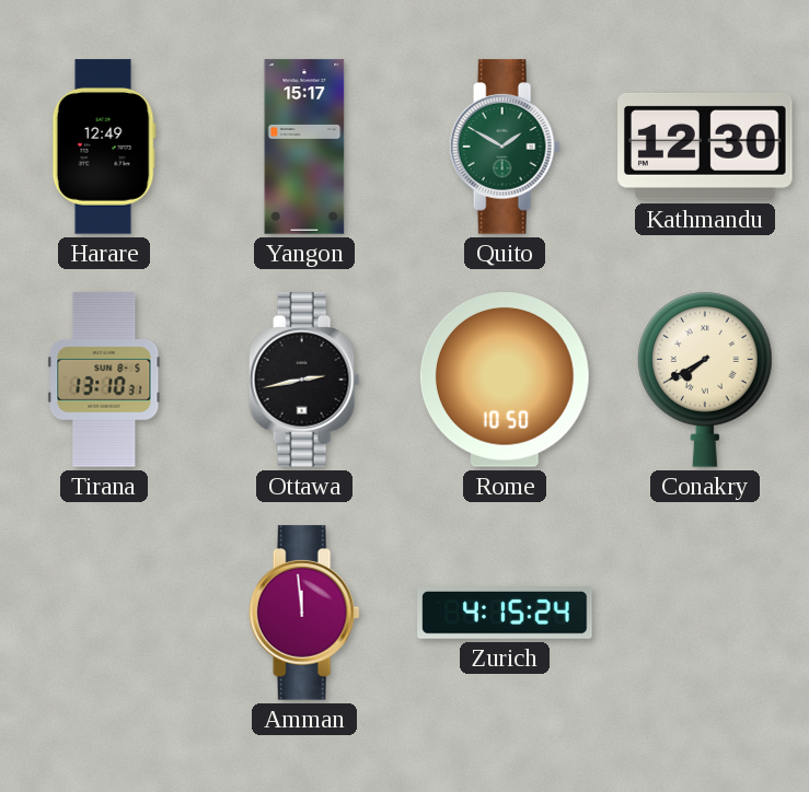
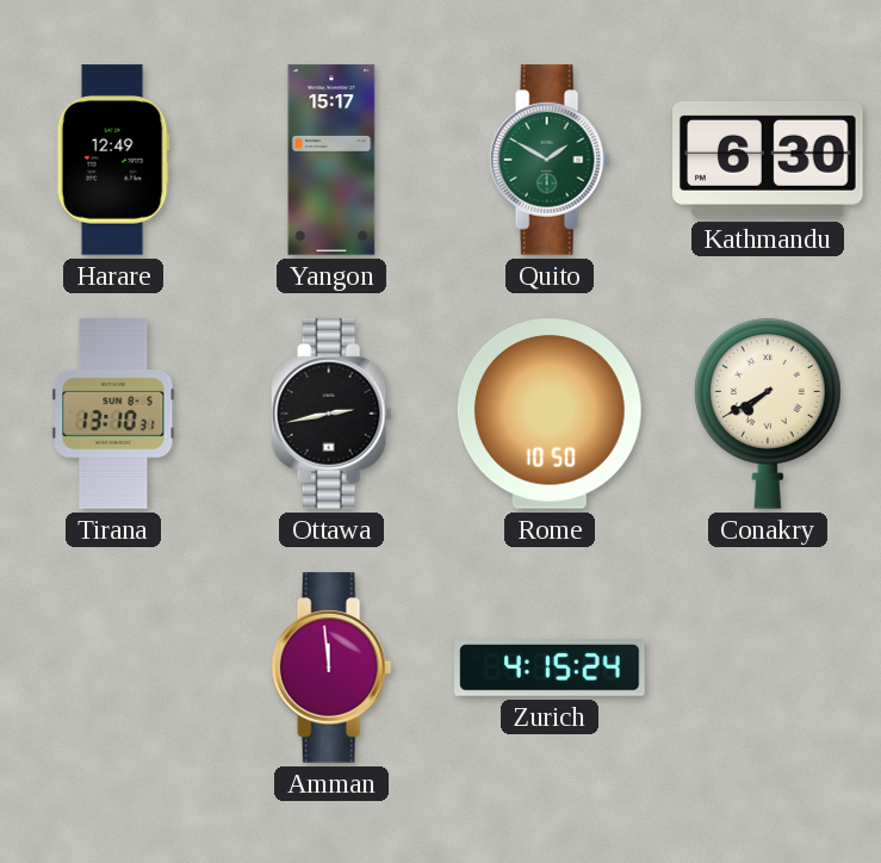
Kathmandu: 12:30 -> 6:30 (768, 161)
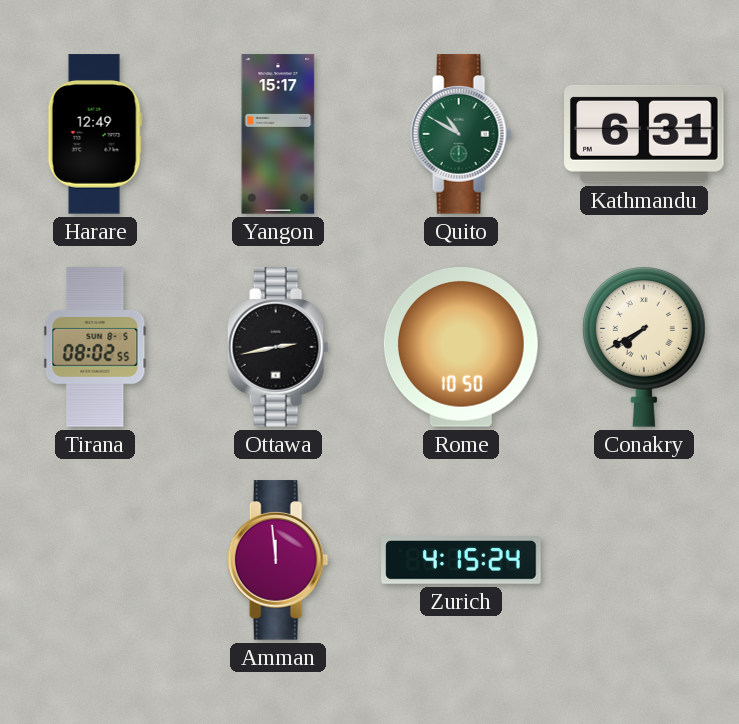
Quito: 1:50 -> 10:50 (461, 134)
Kathmandu: 6:30 -> 6:31 (644, 135)
Tirana: 13:10 -> 08:02 (95, 347)
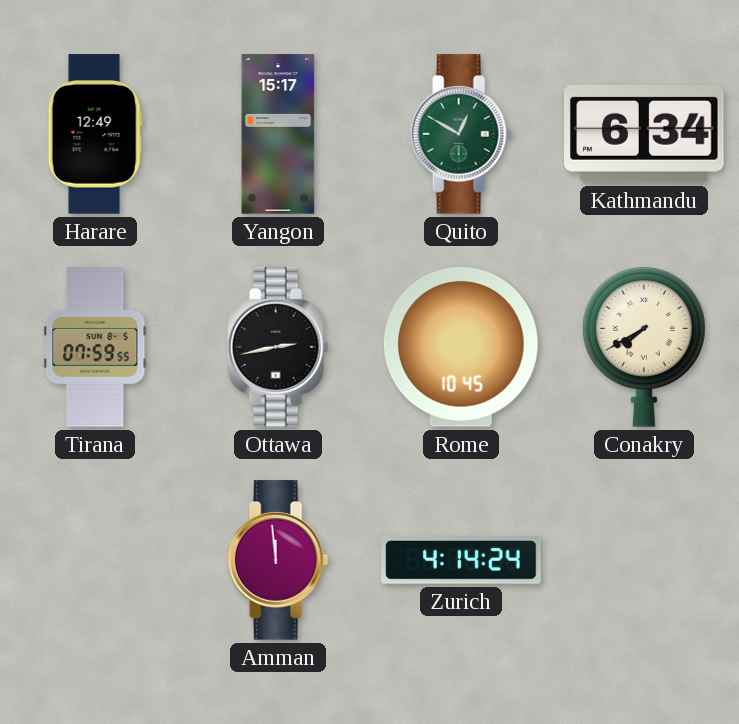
Quito: 10:50 -> 12:50 (461, 134)
Kathmandu: 6:31 -> 6:34 (644, 135)
Tirana: 08:02 -> 07:59 (95, 347)
Rome: 10:50 -> 10:45 (461, 348)
Zurich: 4:15 -> 4:14 (461, 561)
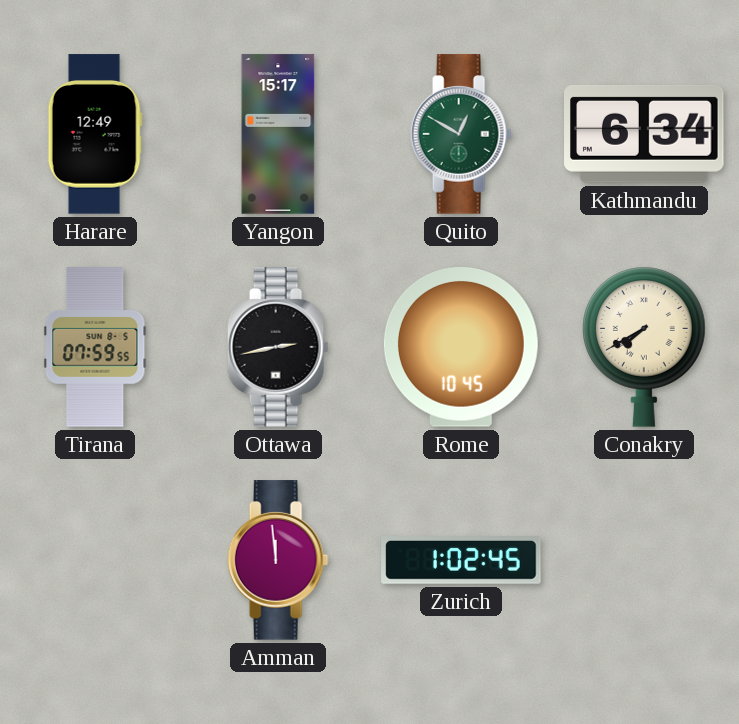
Zurich: 4:14 -> 1:02 (461, 561)
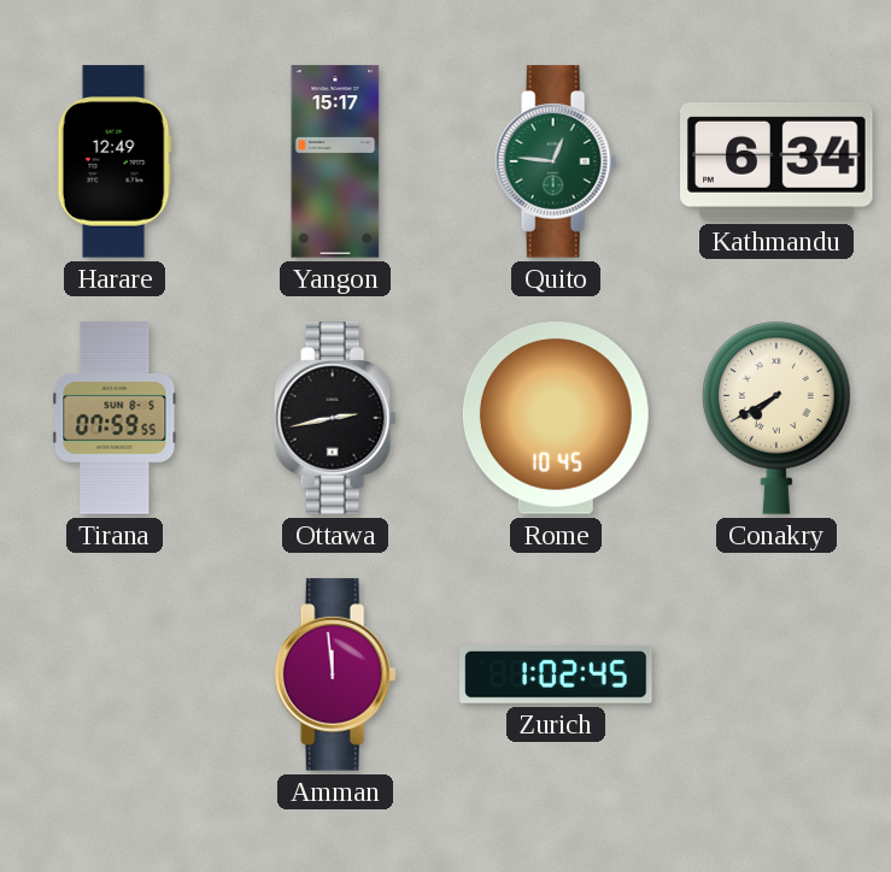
Quito: 12:50 -> 12:46 (556, 161)
